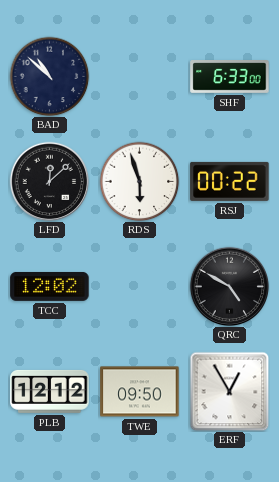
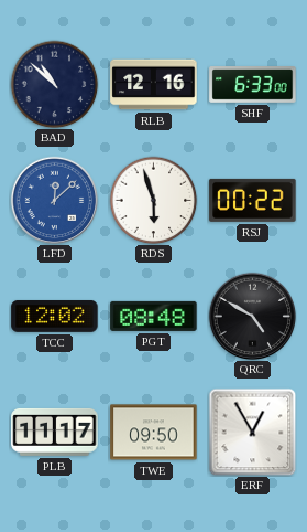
RLB: none -> 12:16 (154, 85)
LFD dial: black -> blue (54, 200)
PGT: none -> 08:48 (154, 316)
PLB: 12:12 -> 11:17 (55, 432)
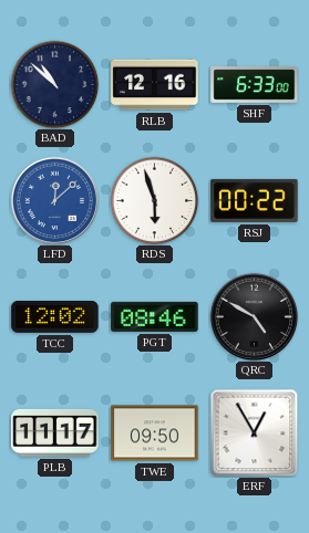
PGT: 08:48 -> 08:46 (155, 316)
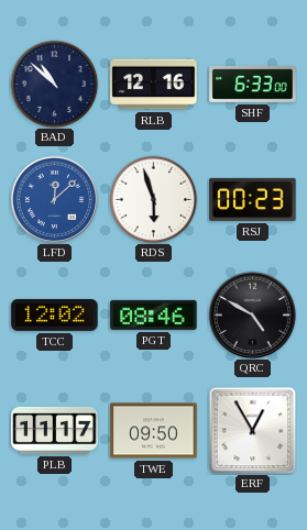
RSJ: 00:22 -> 00:23 (253, 199)
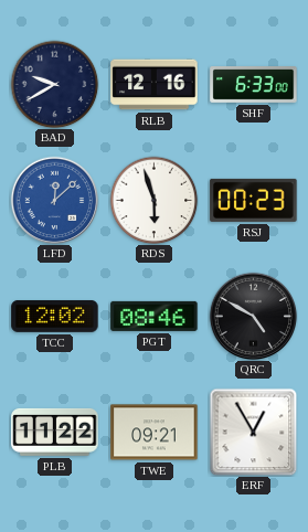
BAD: 10:52 -> 9:40 (54, 84)
PLB: 11:17 -> 11:22 (55, 432)
TWE: 09:50 -> 09:21 (155, 433)
